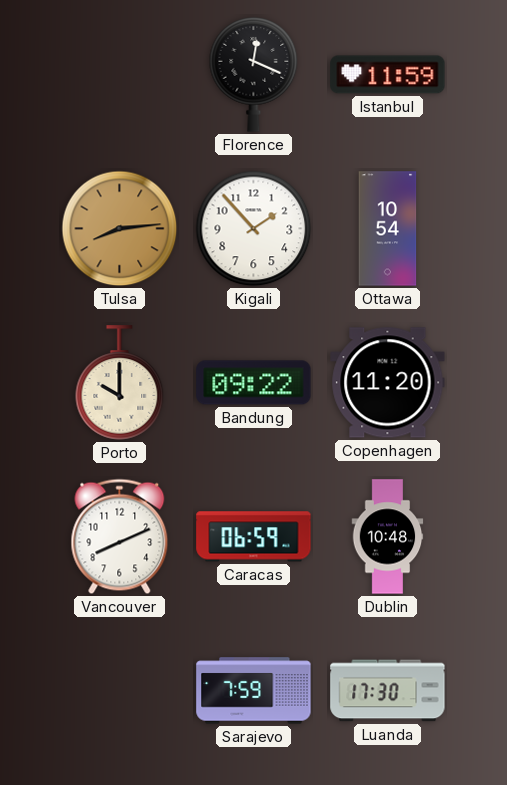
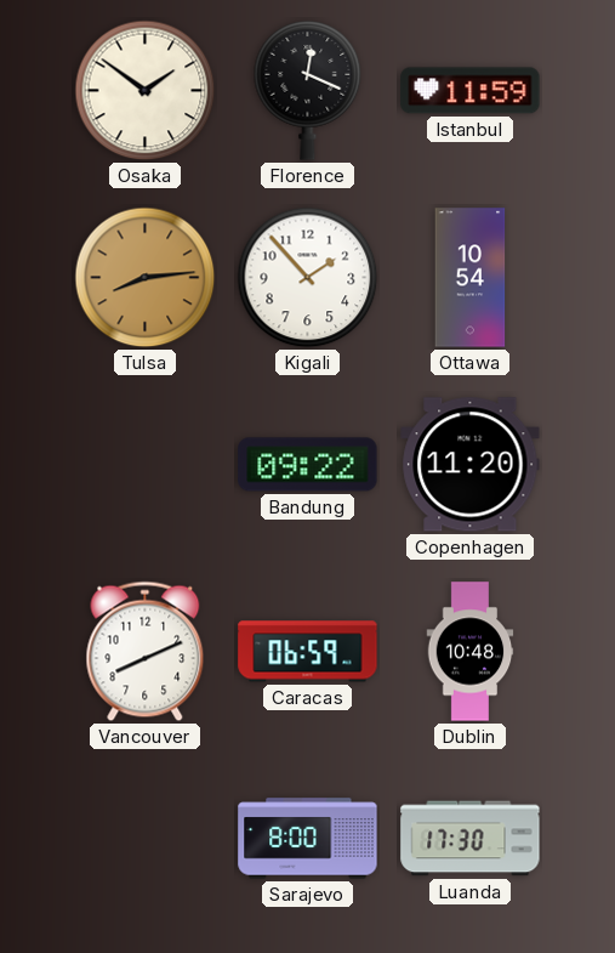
Osaka: none -> 1:51 (146, 91)
Porto: 10:00 -> none (120, 383)
Sarajevo: 7:59 -> 8:00 (308, 839)
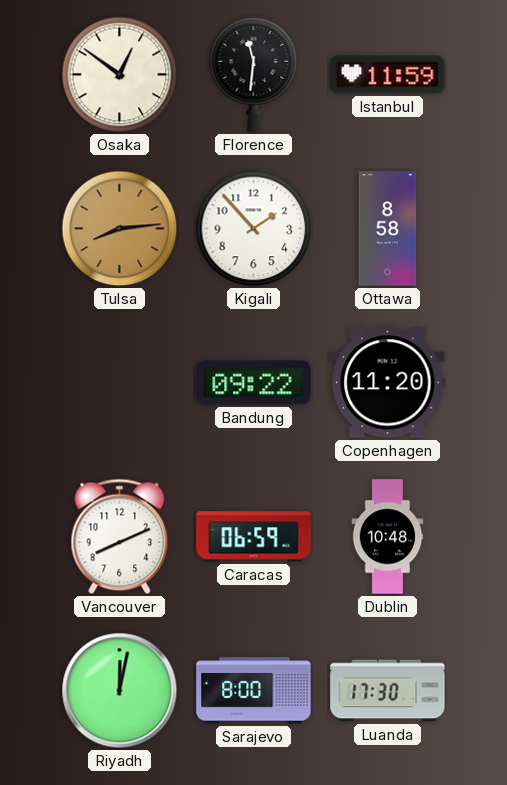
Osaka: 1:51 -> 12:51 (120, 75)
Florence: 12:19 -> 11:31 (254, 75)
Ottawa: 10:54 -> 8:58 (388, 229)
Riyadh: none -> 12:02 (120, 691)
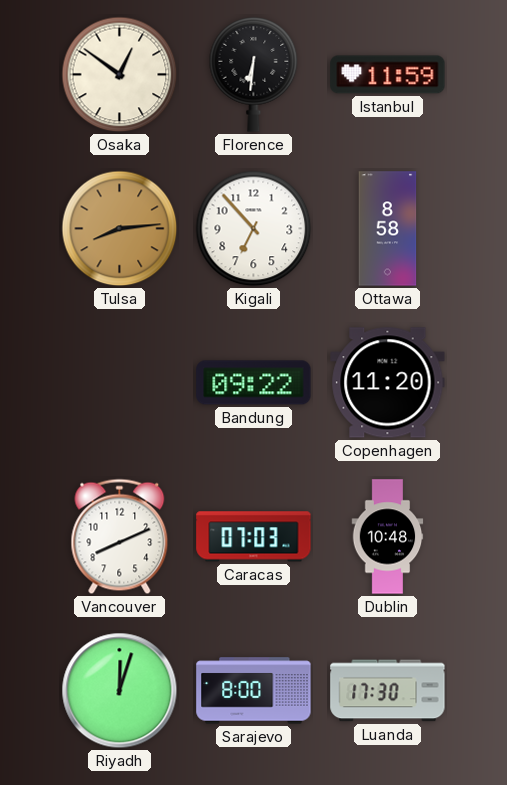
Florence: 11:31 -> 6:31 (254, 75)
Kigali: 1:53 -> 6:53 (254, 229)
Caracas: 06:59 -> 07:03 (254, 537)
Riyadh: 12:02 -> 12:03 (120, 691)
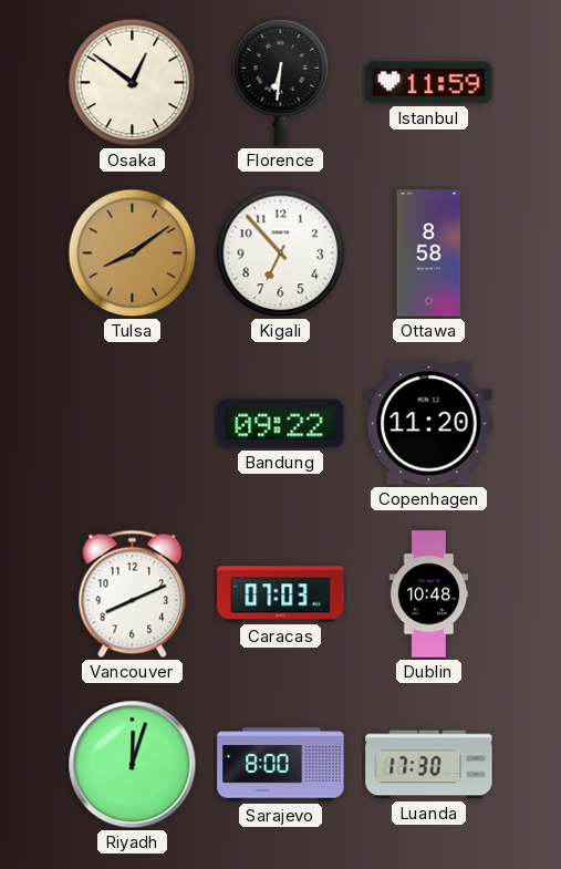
Tulsa: 8:14 -> 8:09 (133, 254)
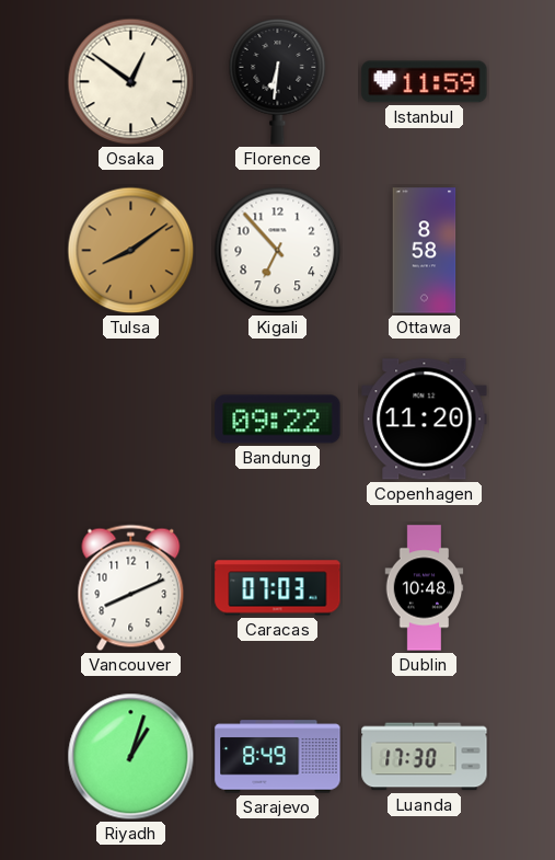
Riyadh: 12:03 -> 1:03 (131, 757)
Sarajevo: 8:00 -> 8:49 (278, 757)
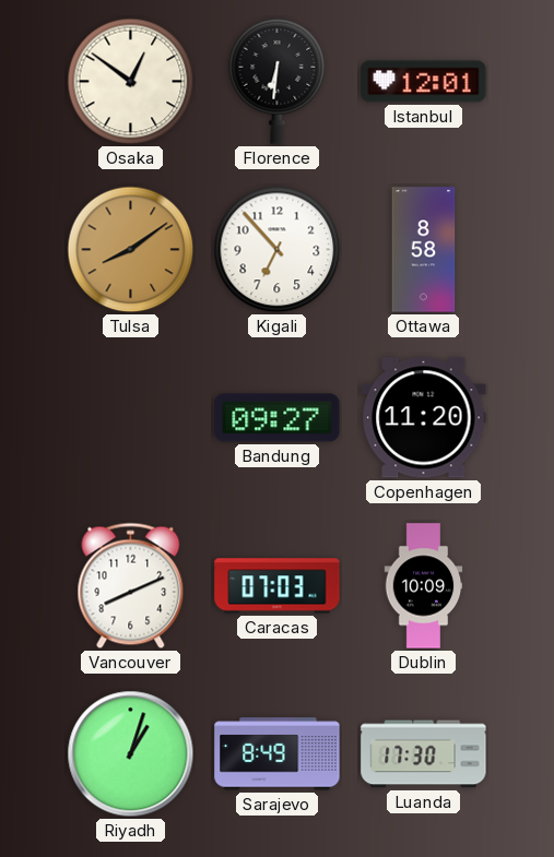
Istanbul: 11:59 -> 12:01 (424, 82)
Bandung: 09:22 -> 09:27 (278, 418)
Dublin: 10:48 -> 10:09 (424, 586)
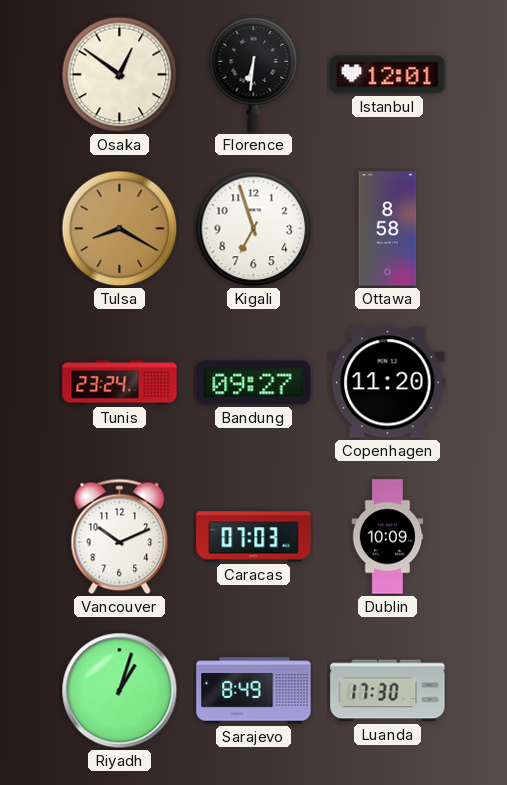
Tulsa: 8:09 -> 8:20 (120, 229)
Kigali: 6:53 -> 6:57 (254, 229)
Tunis: none -> 23:24 (120, 383)
Vancouver: 8:11 -> 10:11 (120, 537)
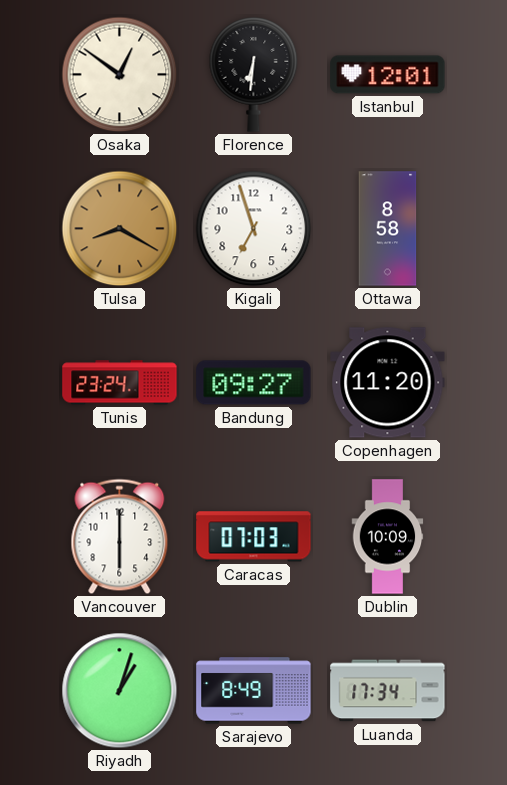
Vancouver: 10:11 -> 6:00 (120, 537)
Luanda: 17:30 -> 17:34 (388, 691)
